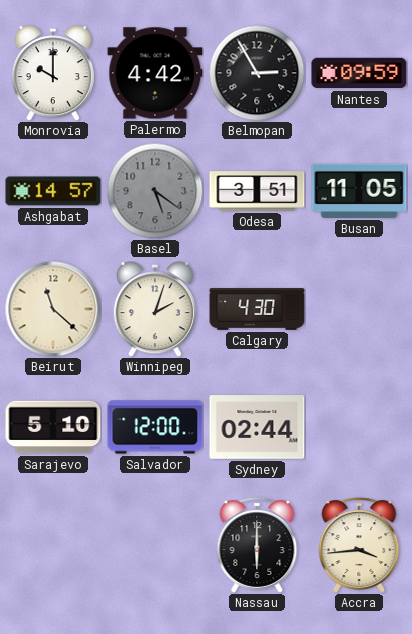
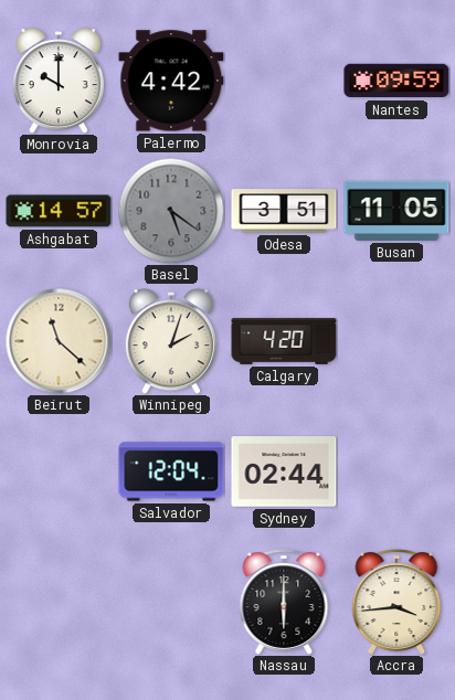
Belmopan: 2:55 -> none (257, 73)
Calgary: 4:30 -> 4:20 (284, 341)
Sarajevo: 5:10 -> none (53, 427)
Salvador: 12:00 -> 12:04 (171, 471)
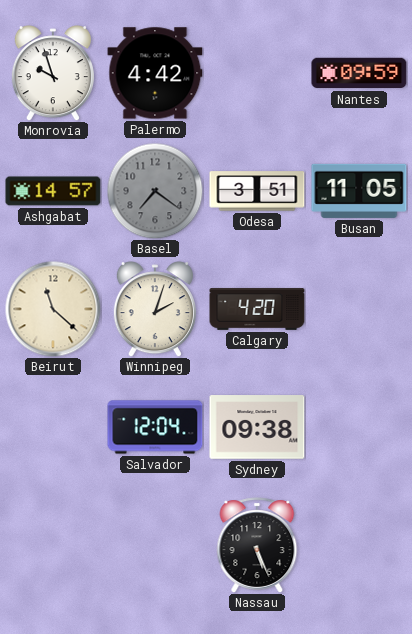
Monrovia: 10:00 -> 9:57 (53, 73)
Basel: 5:21 -> 7:21 (155, 191)
Sydney: 02:44 -> 09:38 (257, 427)
Nassau: 6:00 -> 5:26 (257, 545)
Accra: 3:44 -> none (396, 602)
